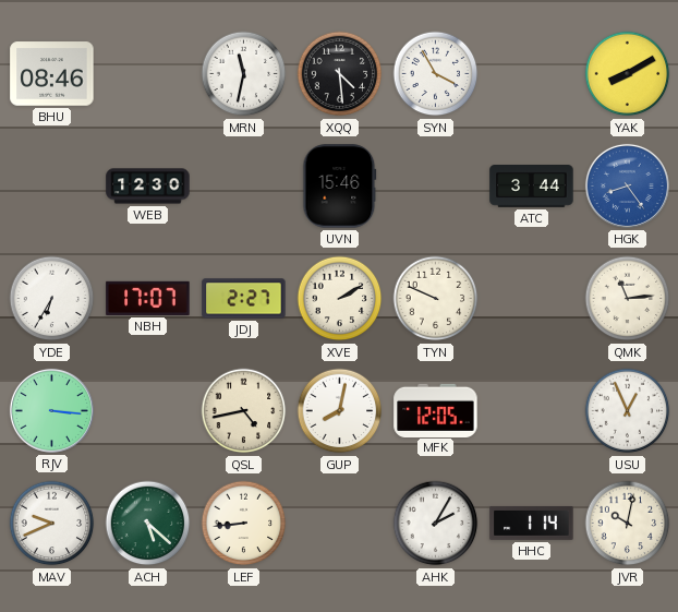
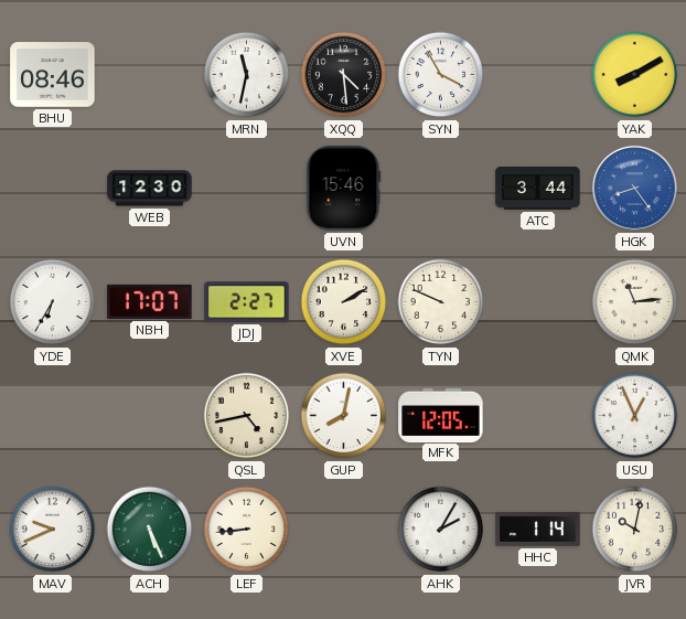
RJV: 3:16 -> none (51, 410)
ACH: 5:22 -> 5:26 (150, 530)
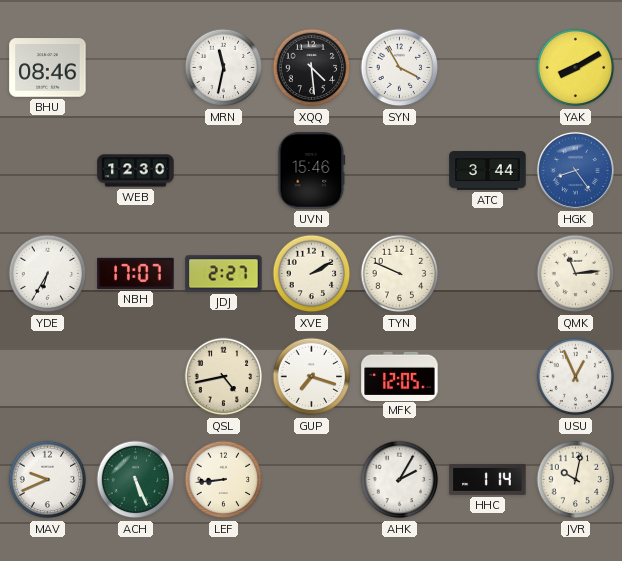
GUP: 8:02 -> 7:18 (312, 377)
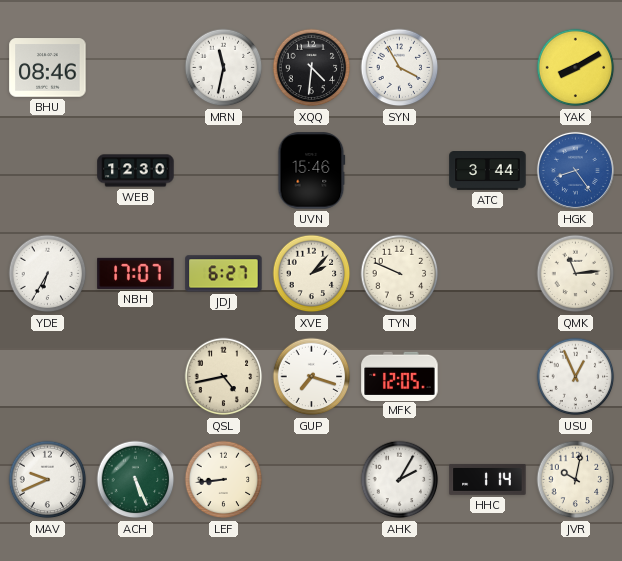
XQQ: 4:29 -> 4:31 (312, 68)
JDJ: 2:27 -> 6:27 (224, 274)
XVE: 2:10 -> 2:07 (312, 274)
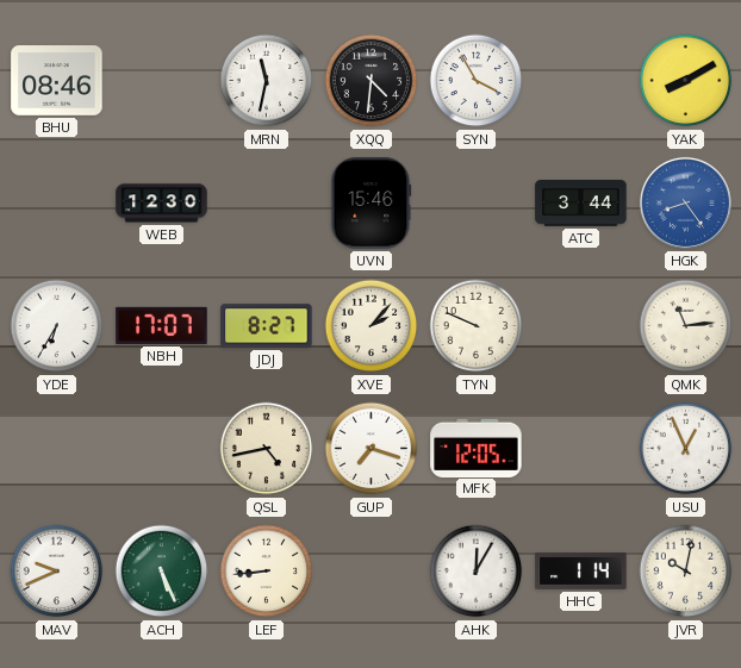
JDJ: 6:27 -> 8:27 (267, 326)
AHK: 2:05 -> 12:05 (477, 572)
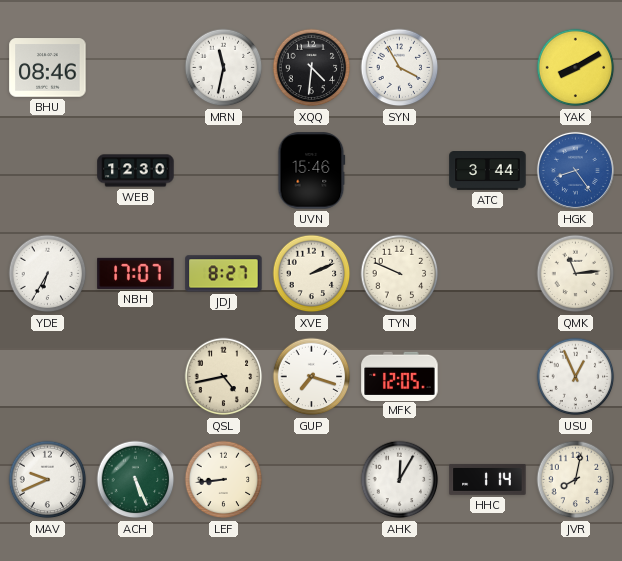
XVE: 2:07 -> 2:11 (312, 274)
JVR: 10:02 -> 8:02 (576, 480)
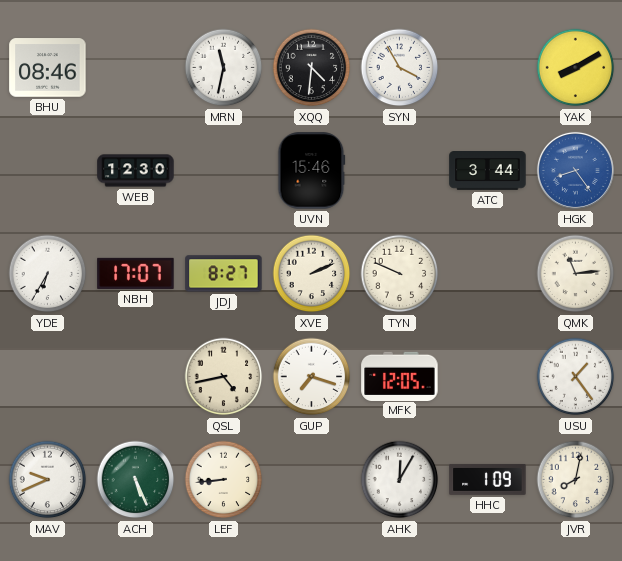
USU: 12:56 -> 1:24 (576, 377)
HHC: 1:14 -> 1:09 (488, 480)
